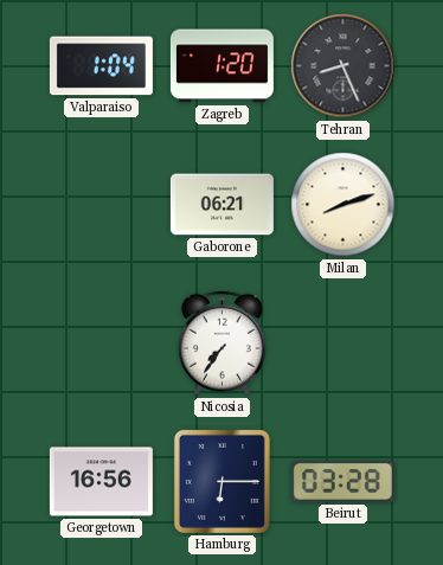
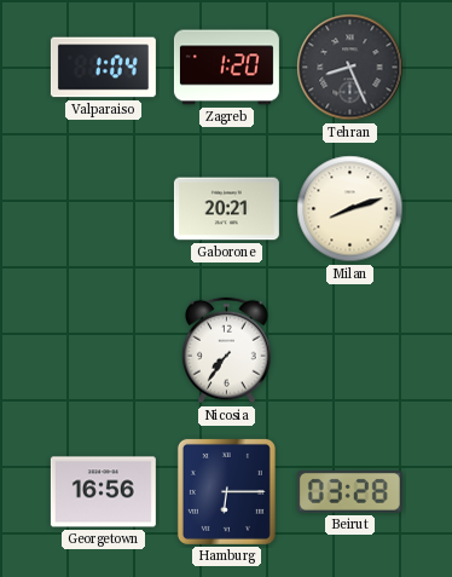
Gaborone: 06:21 -> 20:21 (226, 209)
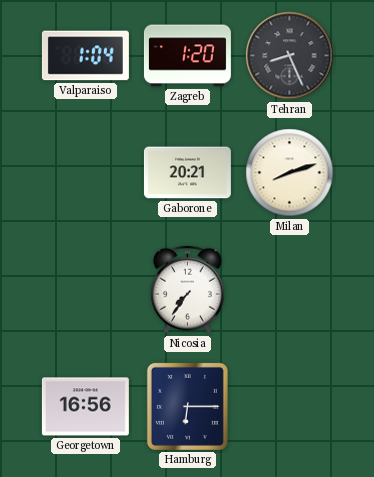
Beirut: 03:28 -> none (349, 492)
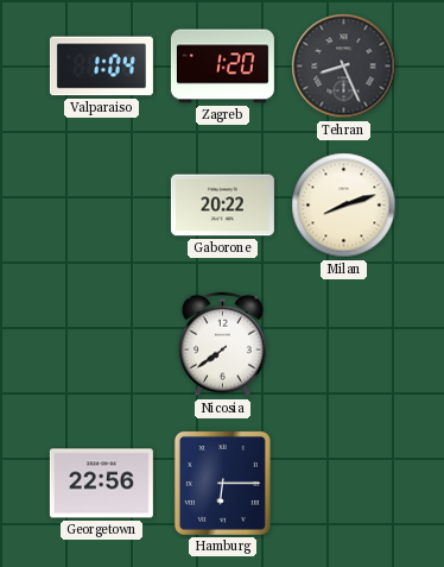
Gaborone: 20:21 -> 20:22 (222, 206)
Nicosia: 7:36 -> 7:39 (223, 345)
Georgetown: 16:56 -> 22:56 (101, 484)
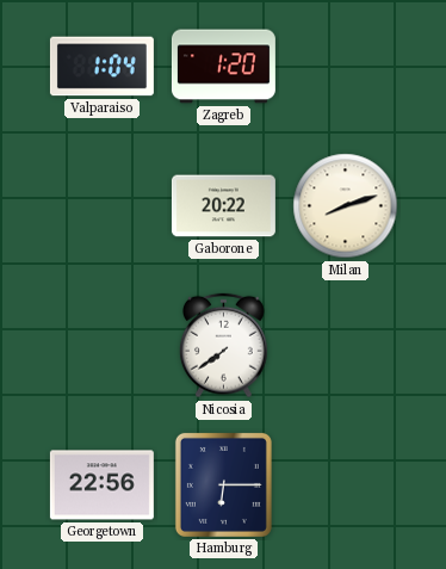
Tehran: 8:26 -> none (344, 67)
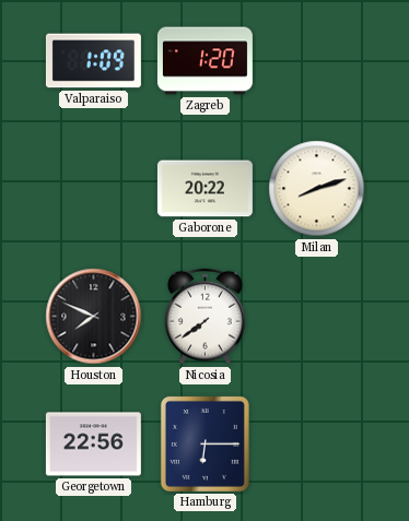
Valparaiso: 1:04 -> 1:09 (93, 61)
Houston: none -> 7:49 (94, 317)
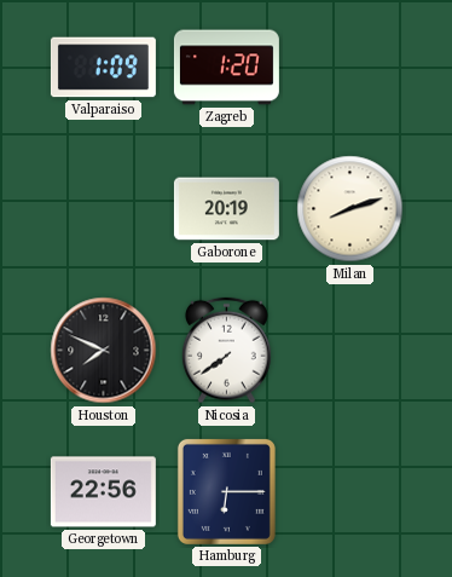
Gaborone: 20:22 -> 20:19 (226, 209)
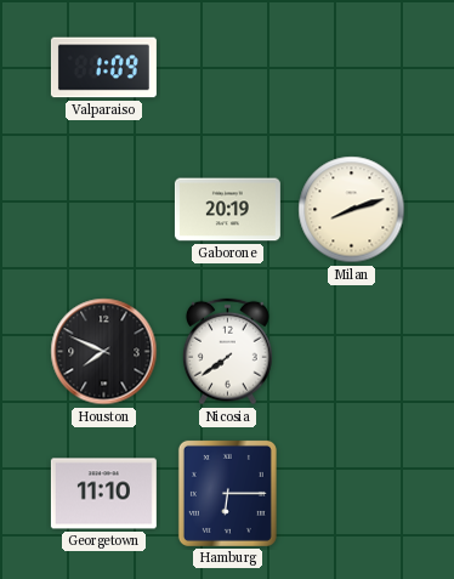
Zagreb: 1:20 -> none (226, 68)
Georgetown: 22:56 -> 11:10 (103, 494)
